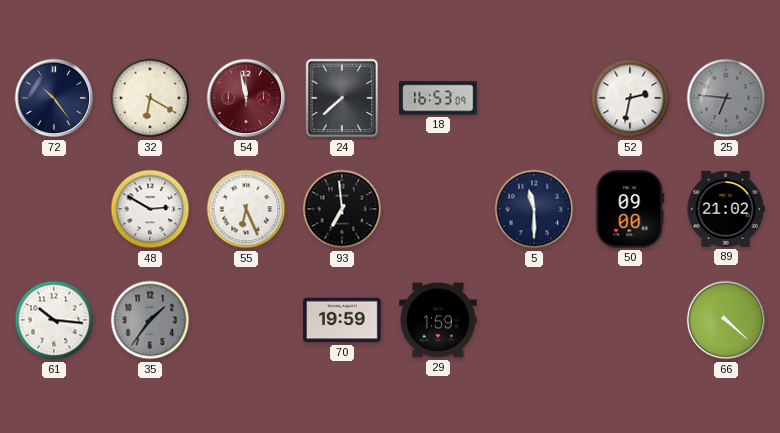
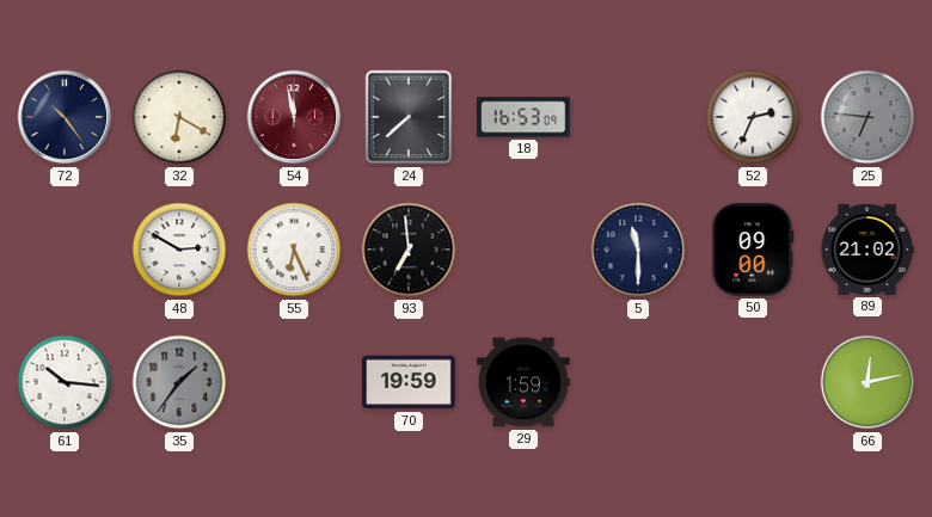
52: 2:32 -> 2:34 (753, 117)
66: 4:22 -> 12:13 (867, 382)
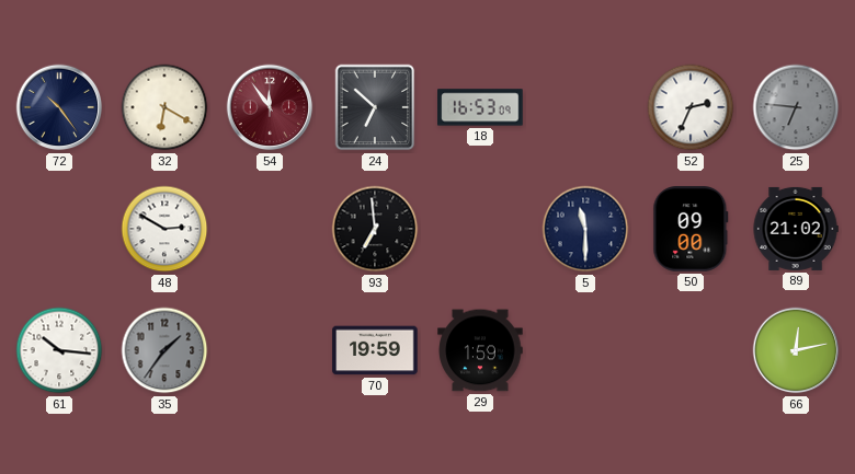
54: 11:58 -> 11:54 (270, 107)
24: 7:38 -> 6:52 (375, 107)
55: 6:26 -> none (294, 250)
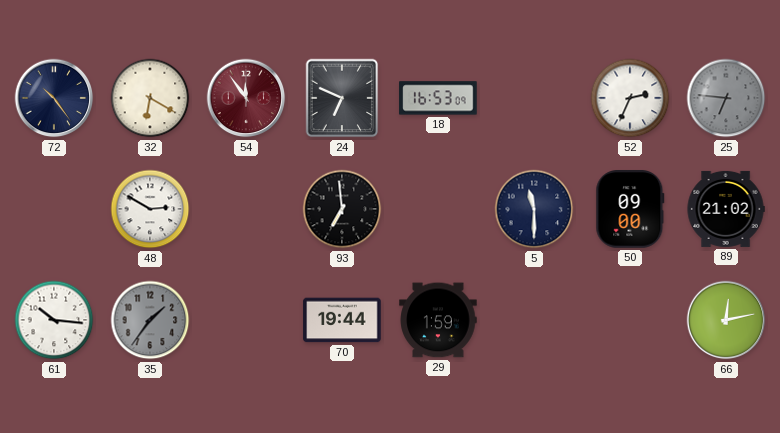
24: 6:52 -> 6:49 (342, 98)
70: 19:59 -> 19:44 (342, 320)
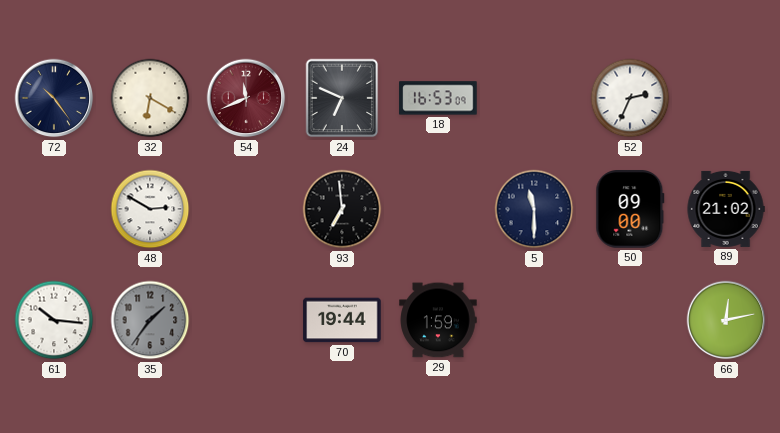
54: 11:54 -> 11:41 (246, 98)
25: 6:46 -> none (726, 98)
